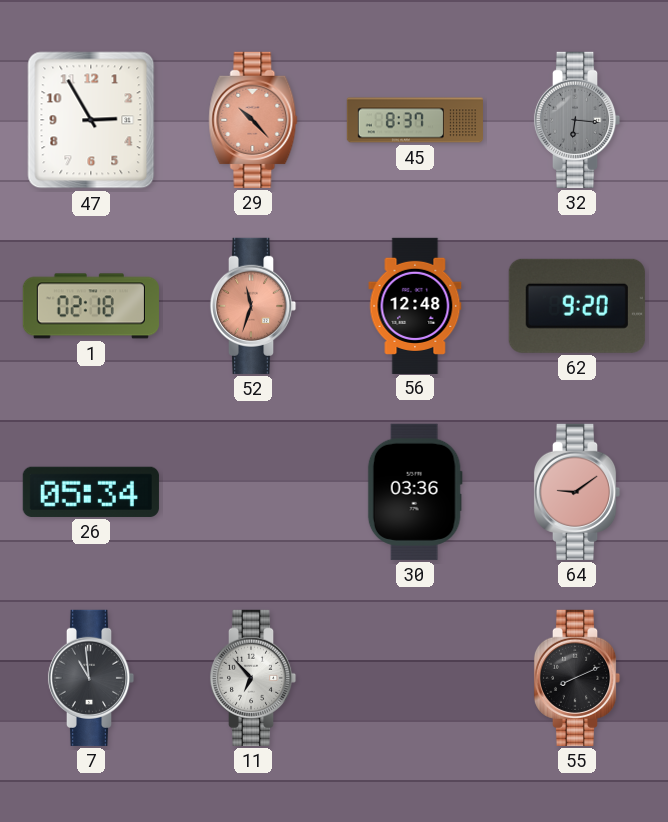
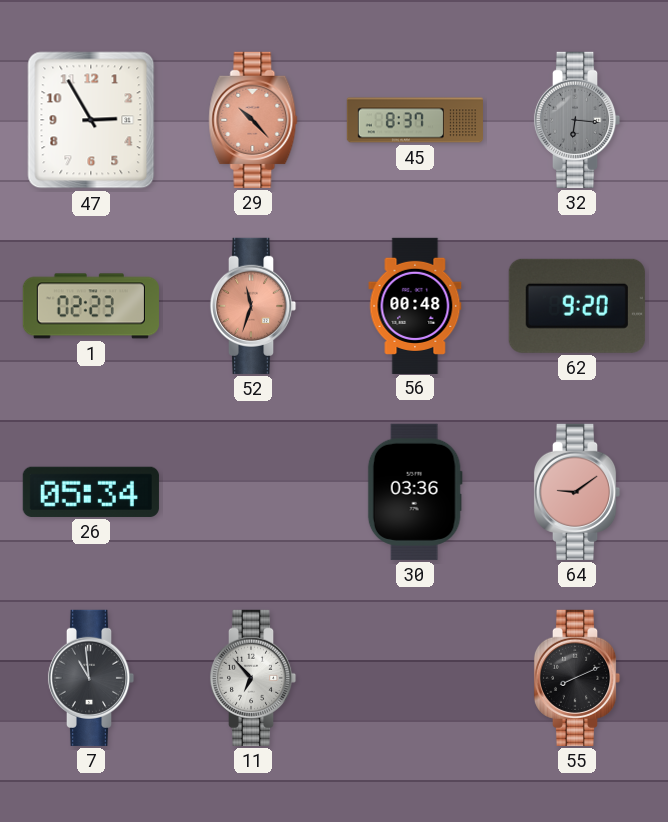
1: 02:18 -> 02:23 (91, 306)
56: 12:48 -> 00:48 (415, 305)
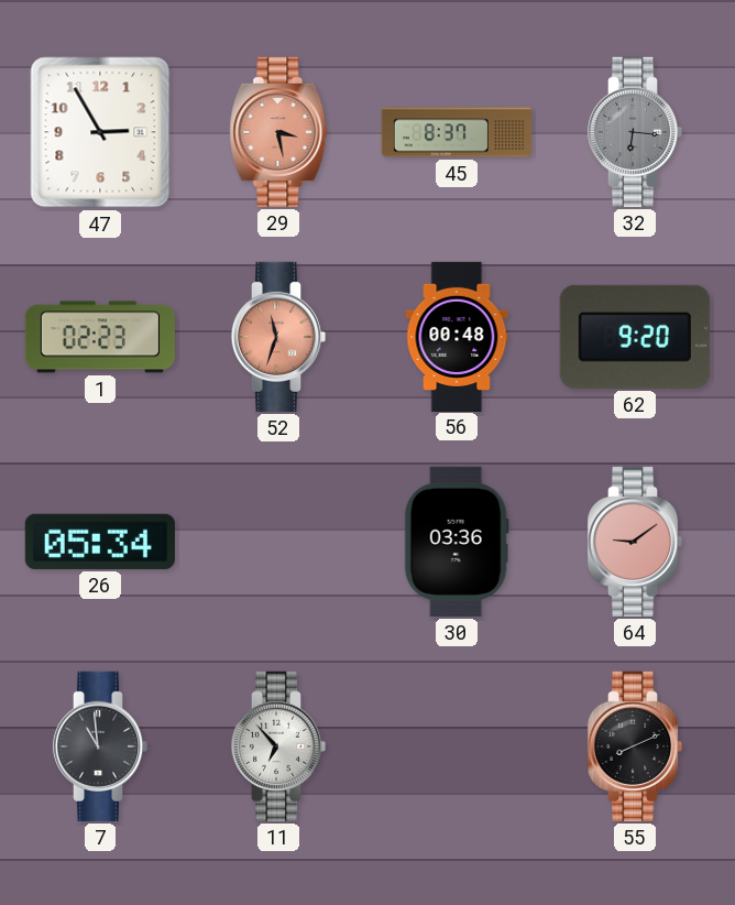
29: 10:23 -> 3:28 (278, 132)
